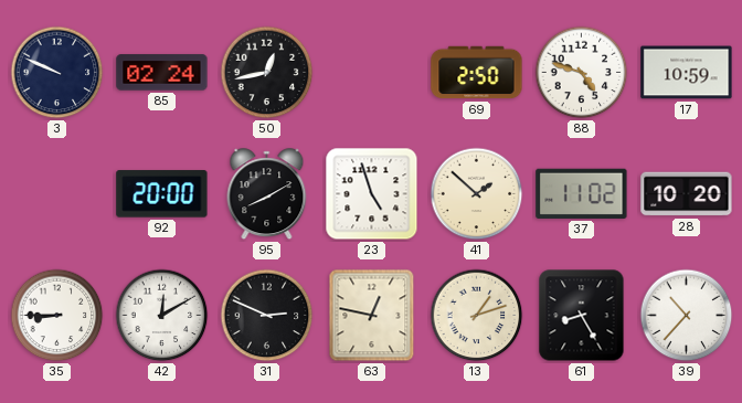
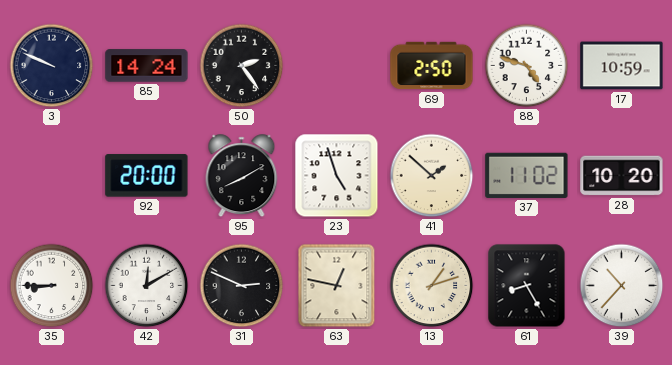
85: 02:24 -> 14:24 (147, 66)
50: 12:43 -> 2:24 (242, 66)
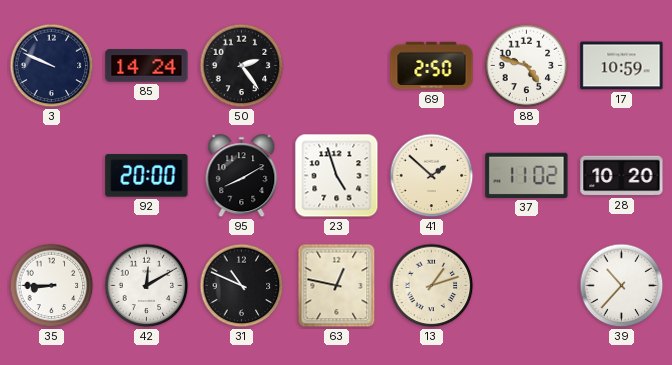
31: 2:49 -> 10:49 (242, 286)
61: 8:25 -> none (527, 286)
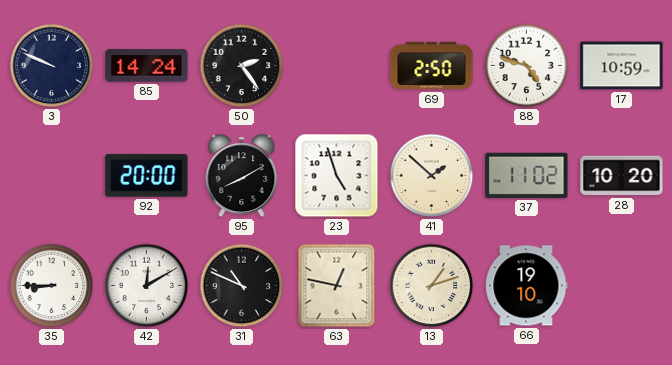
66: none -> 19:10 (527, 286)
39: 10:37 -> none (622, 286)
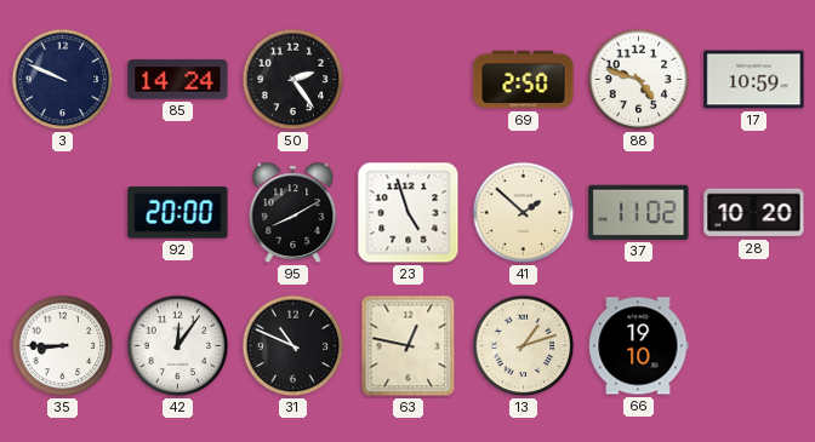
42: 12:10 -> 12:06 (178, 346)
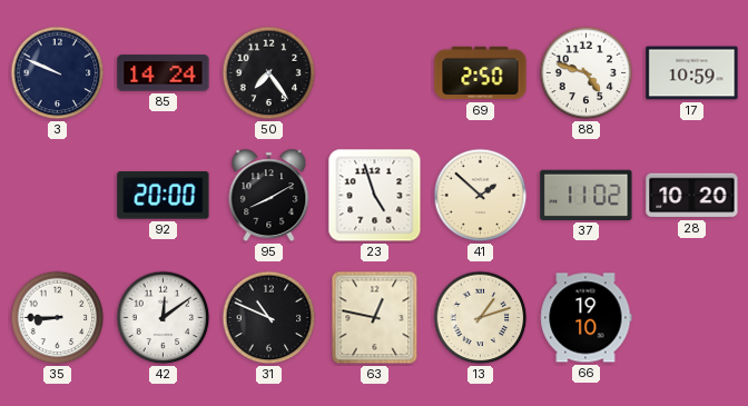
50: 2:24 -> 7:24 (269, 73)
42: 12:06 -> 12:09 (164, 318)
